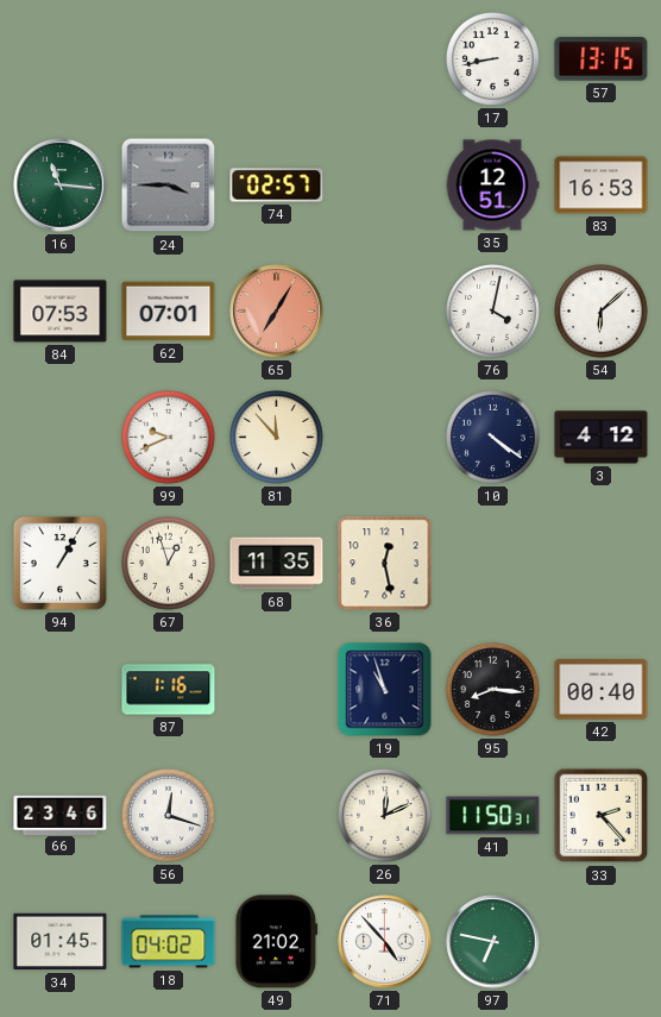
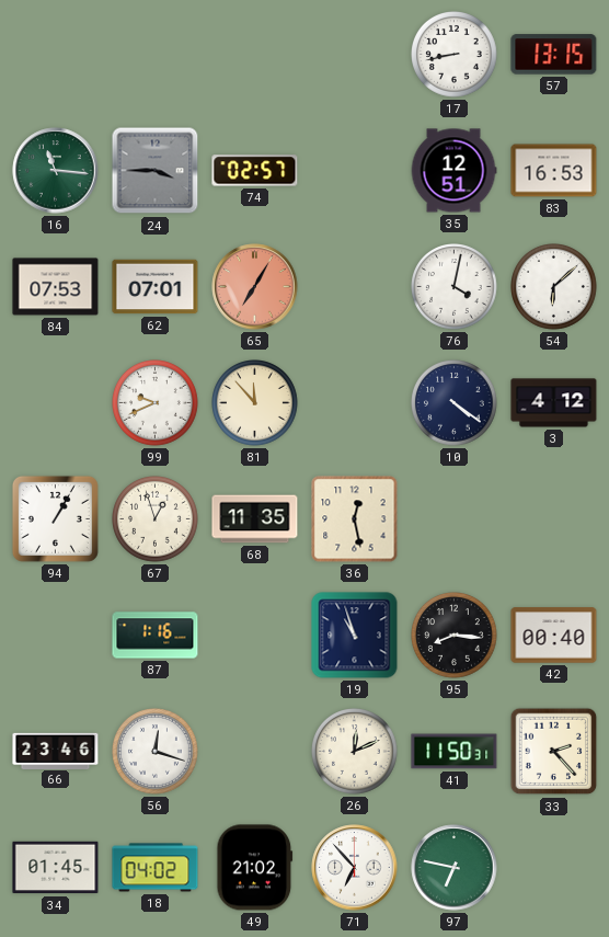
71: 4:53 -> 6:53 (355, 868)
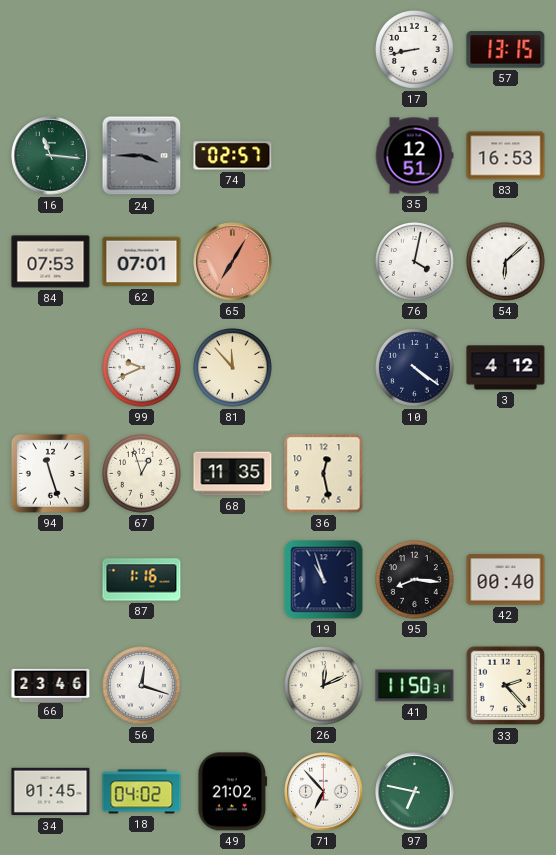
94: 1:05 -> 11:27 (50, 473)
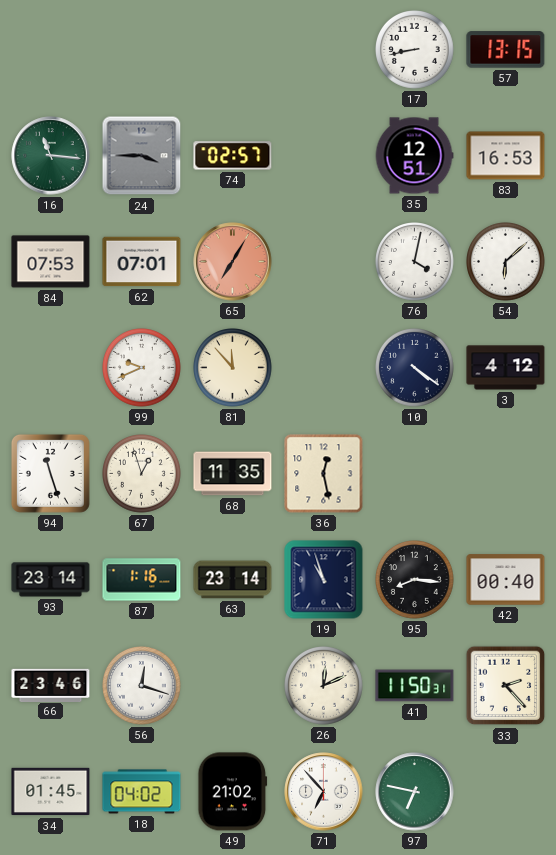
93: none -> 23:14 (51, 580)
63: none -> 23:14 (233, 580)
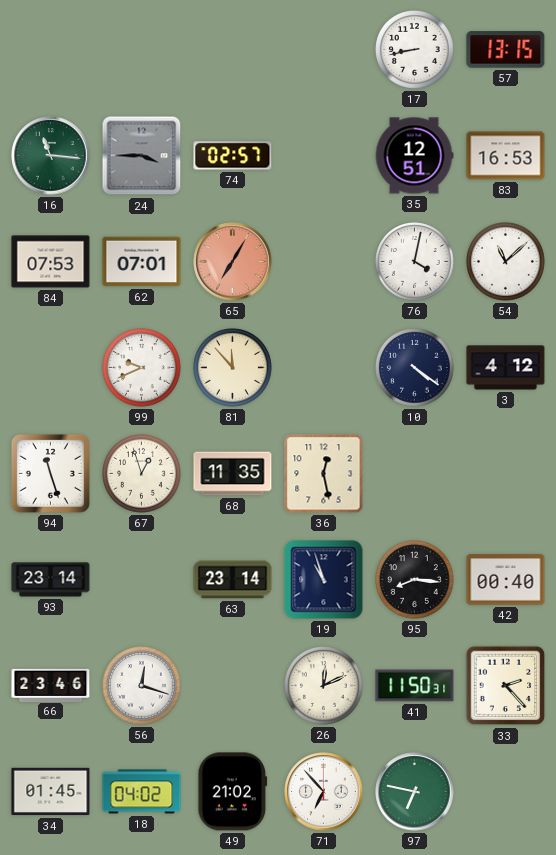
54: 6:08 -> 11:08 (506, 262)
87: 1:16 -> none (142, 580)
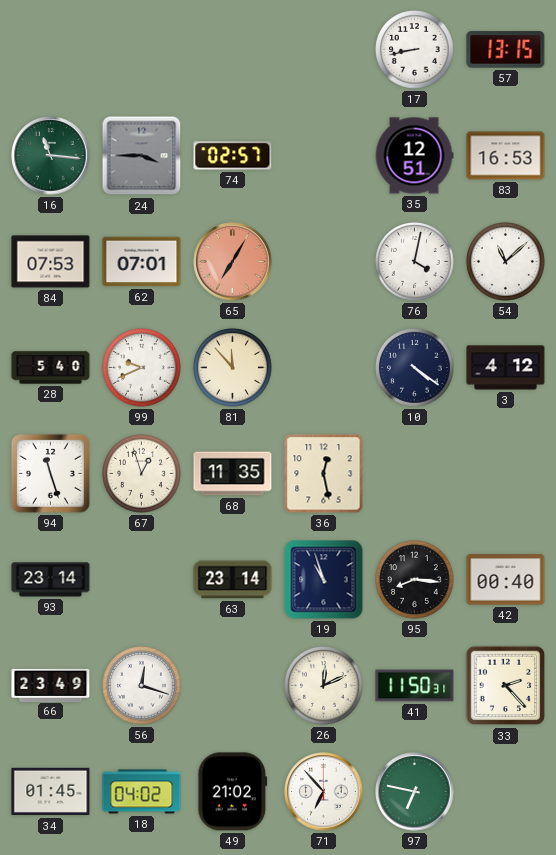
28: none -> 5:40 (51, 368)
66: 23:46 -> 23:49 (51, 685)
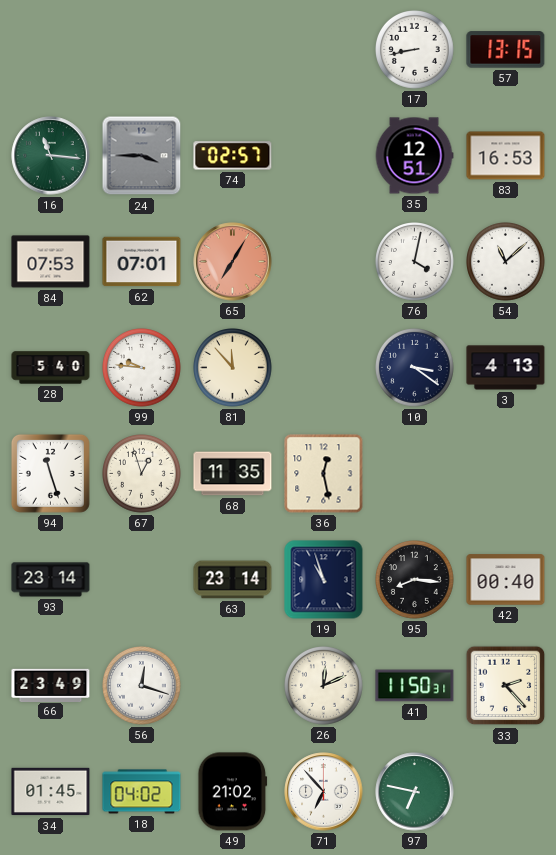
99: 9:41 -> 9:46 (142, 368)
10: 4:21 -> 3:21 (415, 368)
3: 4:12 -> 4:13 (506, 368)
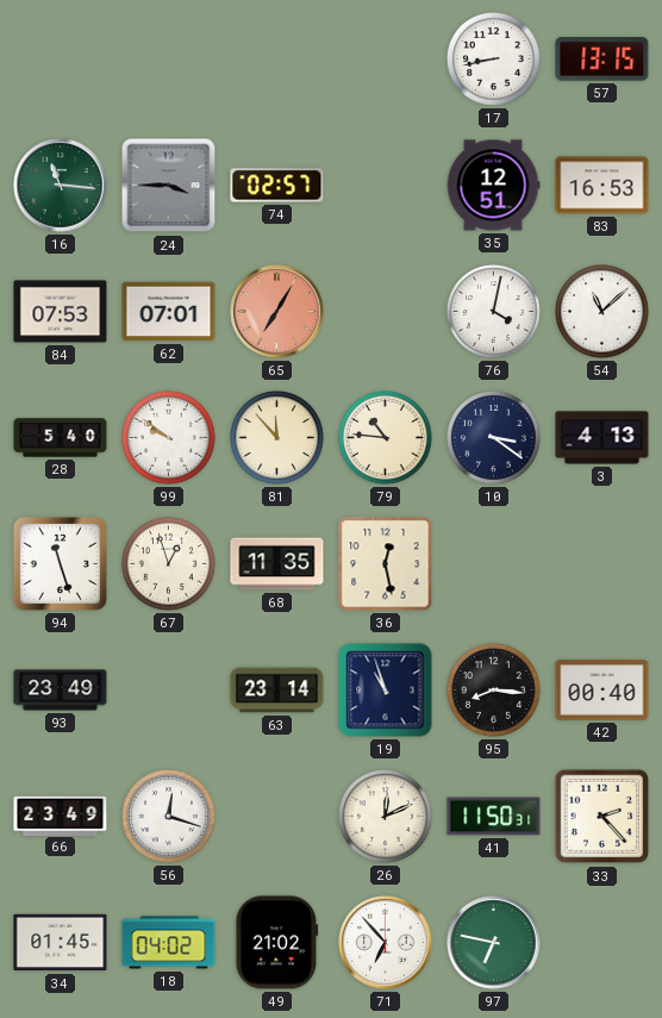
99: 9:46 -> 9:51 (169, 438)
79: none -> 10:46 (386, 438)
93: 23:14 -> 23:49 (61, 691)
